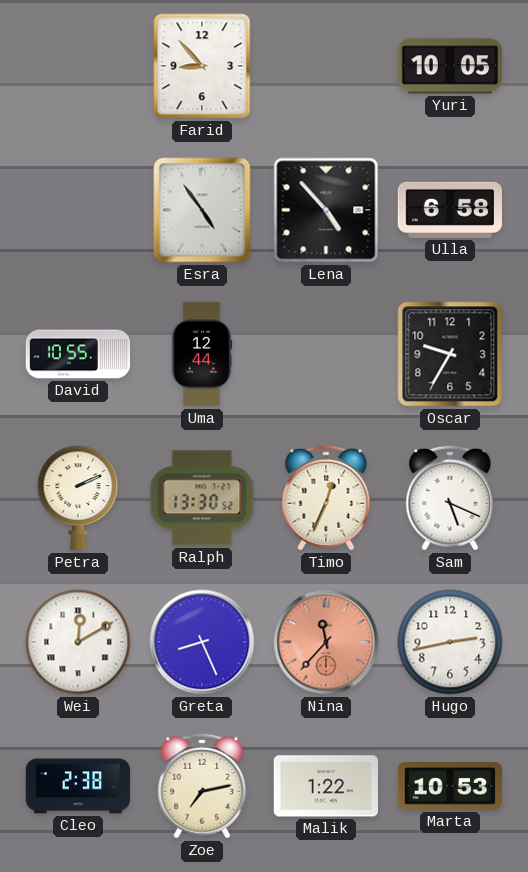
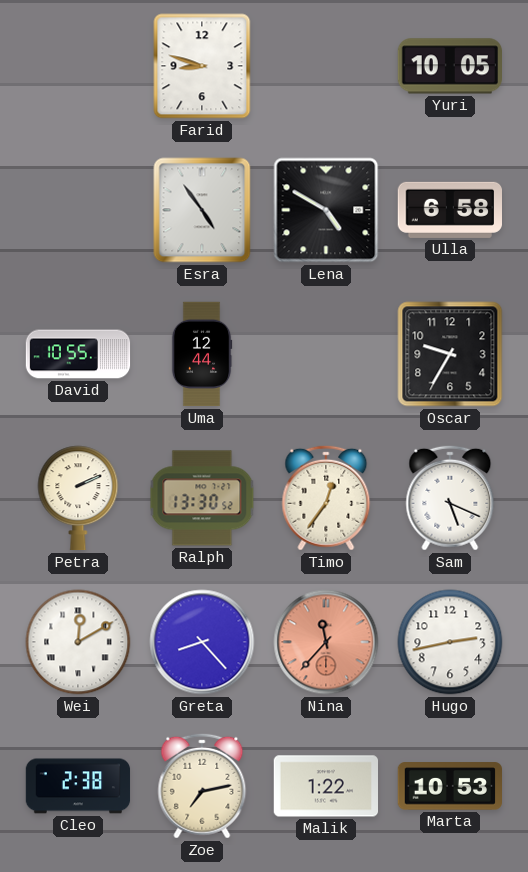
Farid: 8:53 -> 8:48 (202, 66)
Lena: 4:53 -> 4:50 (326, 210)
Timo: 12:34 -> 12:36 (326, 498)
Greta: 8:26 -> 8:23 (202, 642)
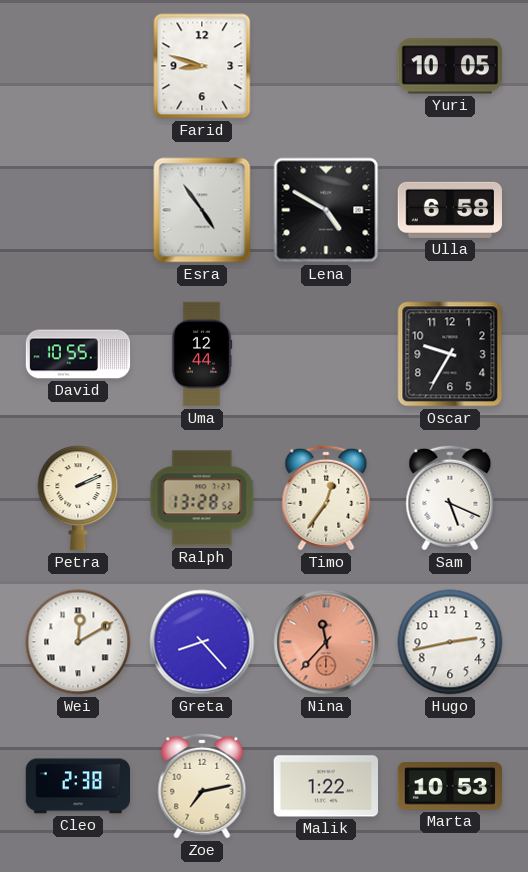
Ralph: 13:30 -> 13:28 (202, 498)
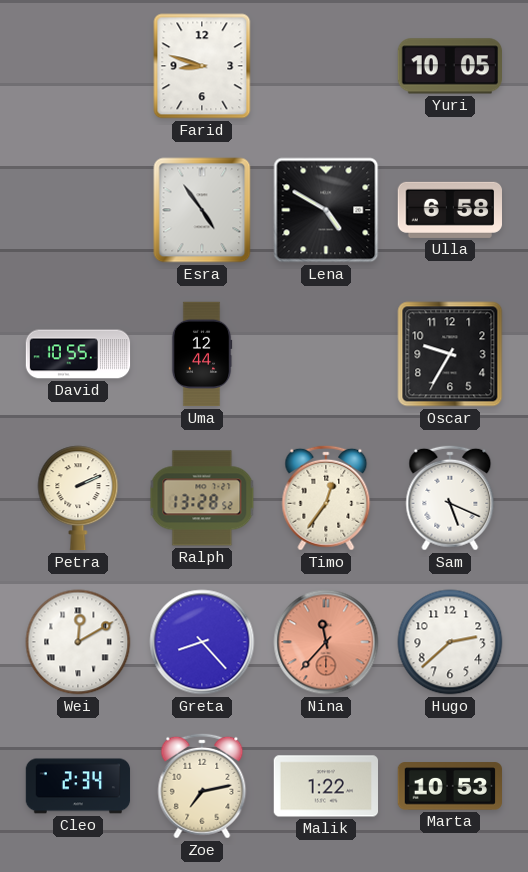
Hugo: 2:43 -> 2:38 (450, 642)
Cleo: 2:38 -> 2:34 (78, 786)
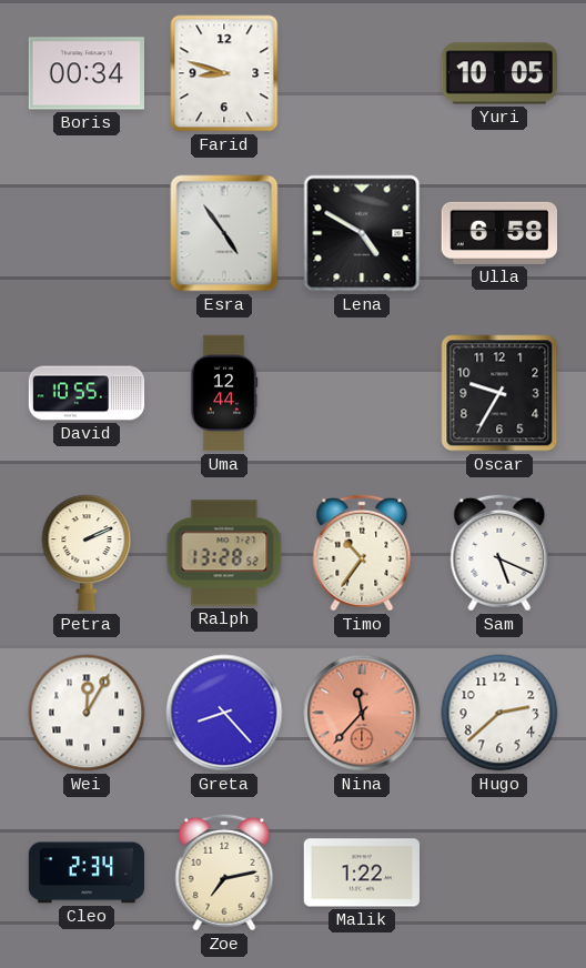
Boris: none -> 00:34 (85, 73)
Timo: 12:36 -> 10:36 (362, 553)
Wei: 12:10 -> 12:05 (87, 713)
Marta: 10:53 -> none (450, 786)
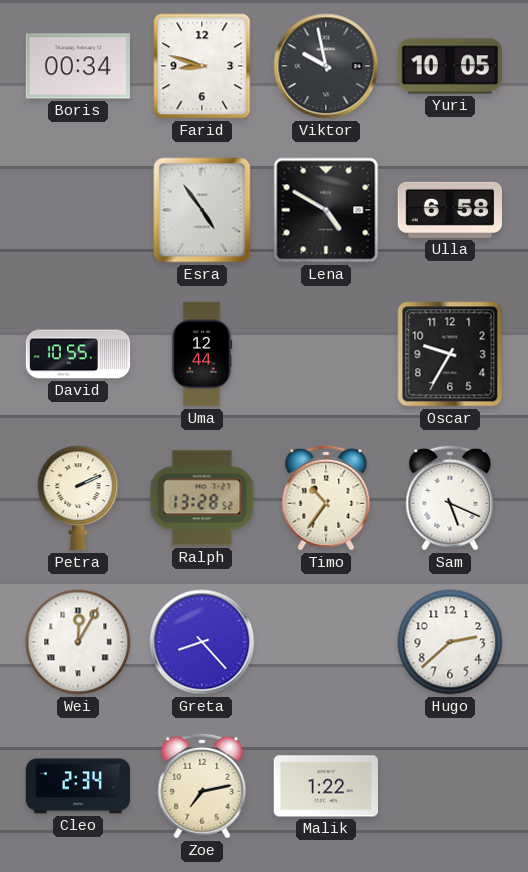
Viktor: none -> 9:58 (326, 66)
Nina: 11:37 -> none (362, 713)
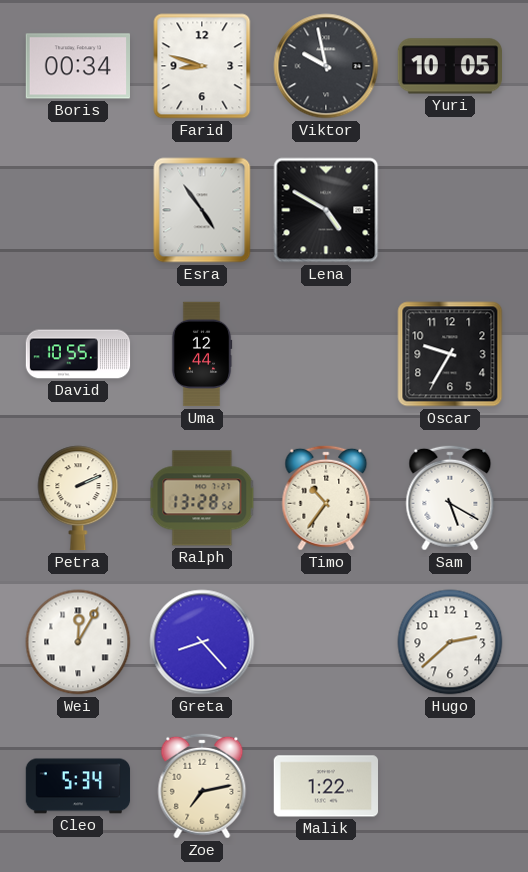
Ulla: 6:58 -> none (449, 210)
Sam: 5:19 -> 5:20 (450, 498)
Cleo: 2:34 -> 5:34 (78, 786)
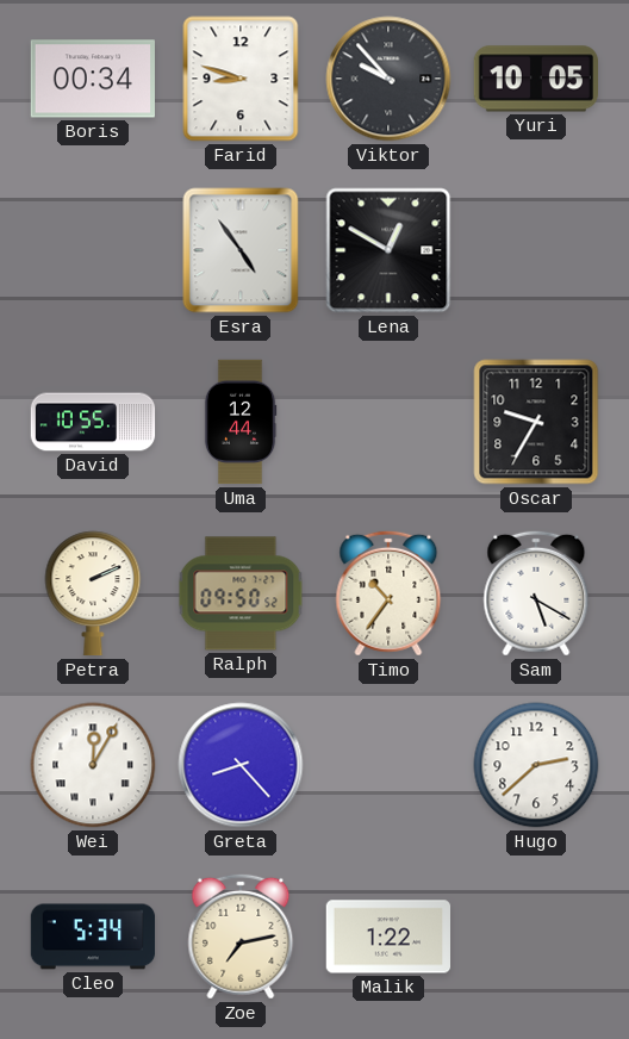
Viktor: 9:58 -> 9:53 (388, 79)
Lena: 4:50 -> 12:50 (388, 250)
Ralph: 13:28 -> 09:50 (241, 593)
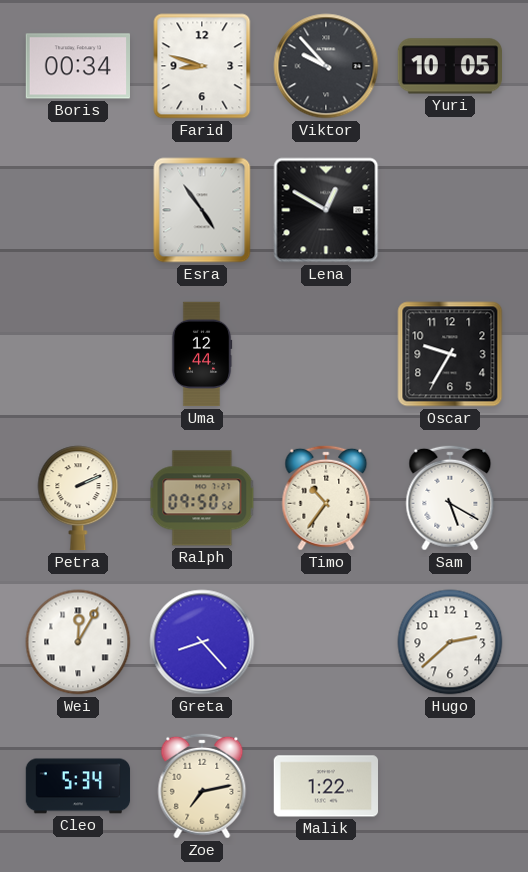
David: 10:55 -> none (93, 422)
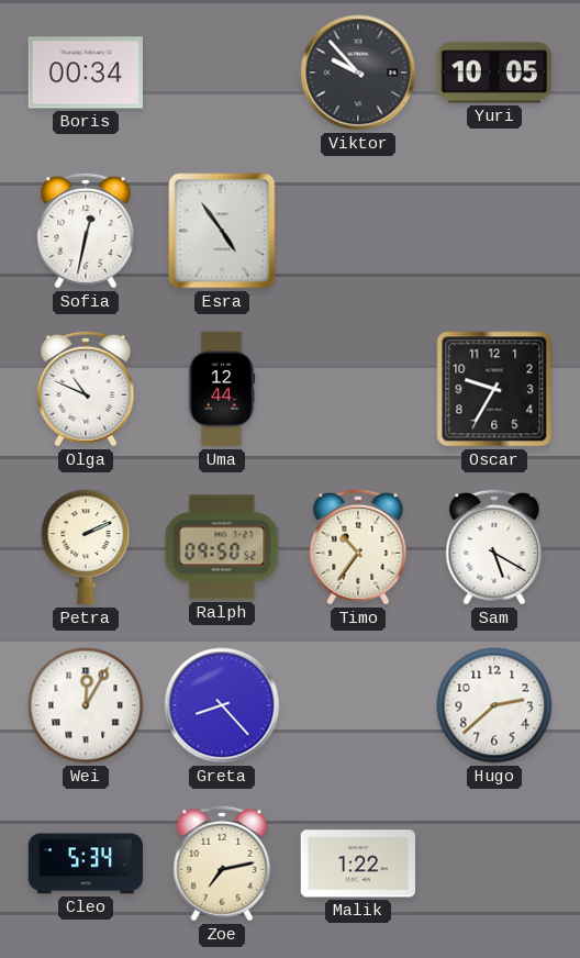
Farid: 8:48 -> none (202, 66)
Sofia: none -> 12:32 (86, 231)
Lena: 12:50 -> none (326, 210)
Olga: none -> 10:49 (86, 389)
